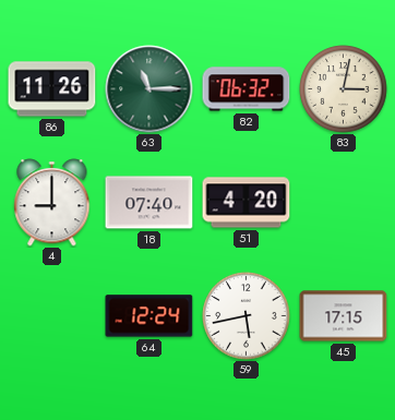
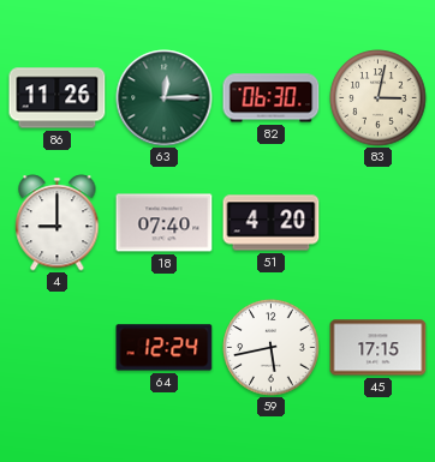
63: 11:15 -> 12:15 (165, 98)
82: 06:32 -> 06:30 (272, 98)
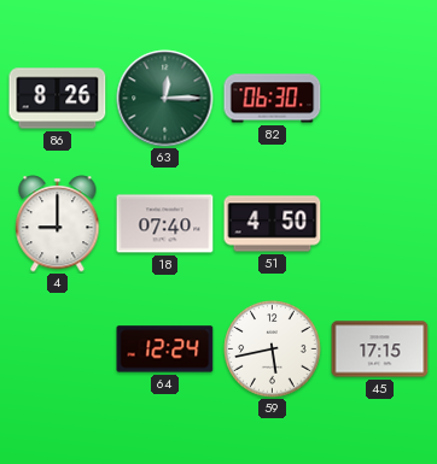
86: 11:26 -> 8:26 (58, 99)
83: 3:02 -> none (379, 98)
51: 4:20 -> 4:50 (273, 224)
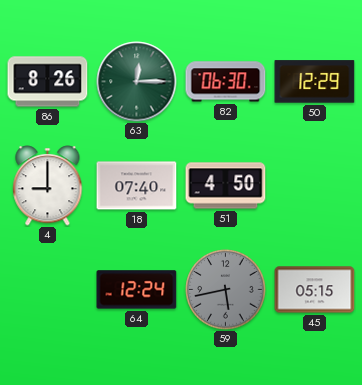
50: none -> 12:29 (315, 82)
59 dial: white -> grey (226, 290)
45: 17:15 -> 05:15 (315, 290)
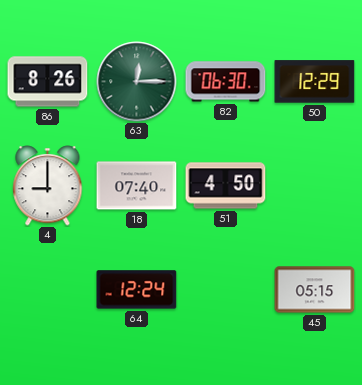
59: 5:43 -> none (226, 290)
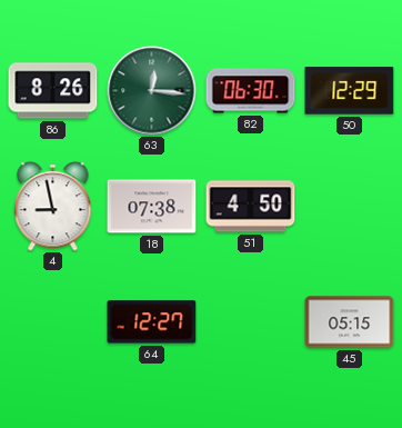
63: 12:15 -> 12:16 (152, 91)
4: 9:00 -> 8:58 (53, 207)
18: 07:40 -> 07:38 (152, 207)
64: 12:24 -> 12:27 (152, 322)
